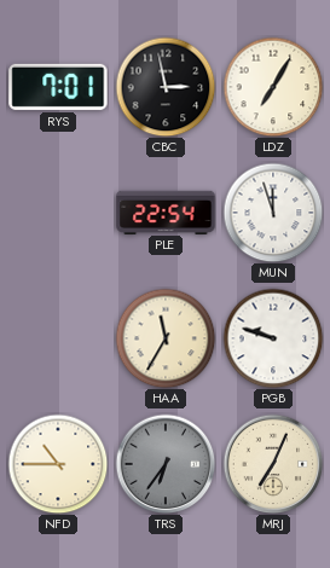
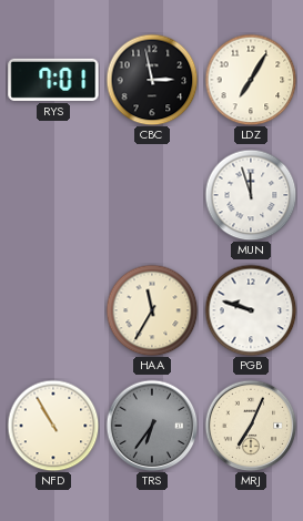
PLE: 22:54 -> none (166, 211)
NFD: 10:45 -> 10:55 (53, 426)
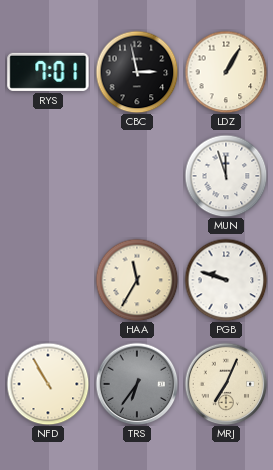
LDZ: 7:05 -> 1:05 (226, 72)
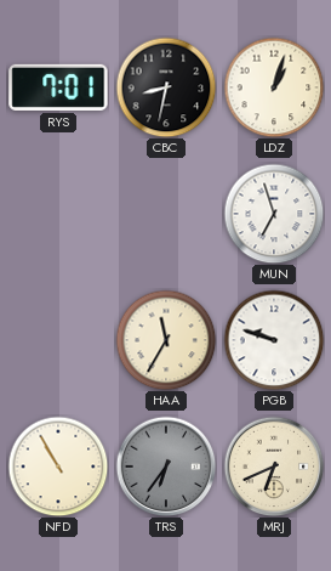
CBC: 2:58 -> 8:32 (166, 87)
LDZ: 1:05 -> 1:03 (274, 87)
MUN: 11:57 -> 6:57 (274, 214)
MRJ: 7:04 -> 6:41 (274, 467)
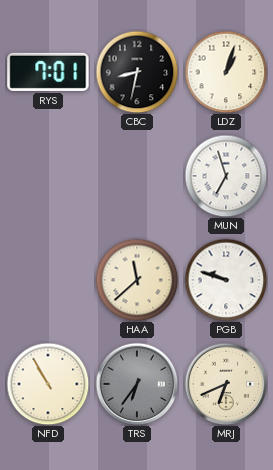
HAA: 11:35 -> 11:38 (137, 280)
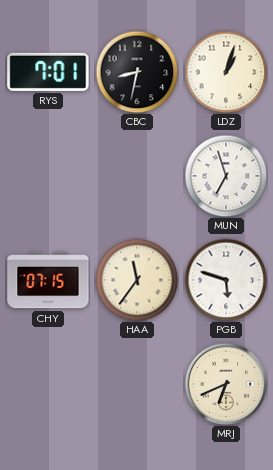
CHY: none -> 07:15 (48, 280)
HAA: 11:38 -> 11:36 (137, 280)
PGB: 9:48 -> 5:48 (226, 280)
NFD: 10:55 -> none (48, 384)
TRS: 6:36 -> none (137, 384)
